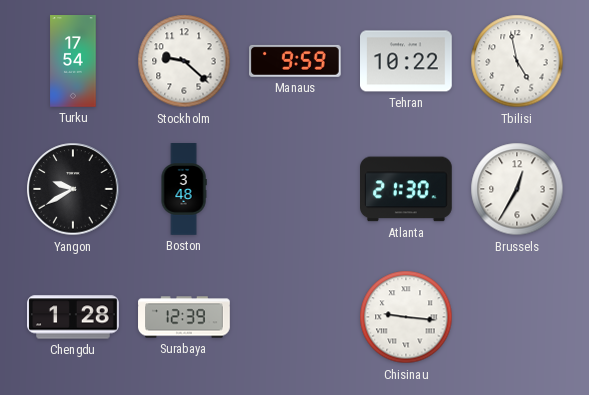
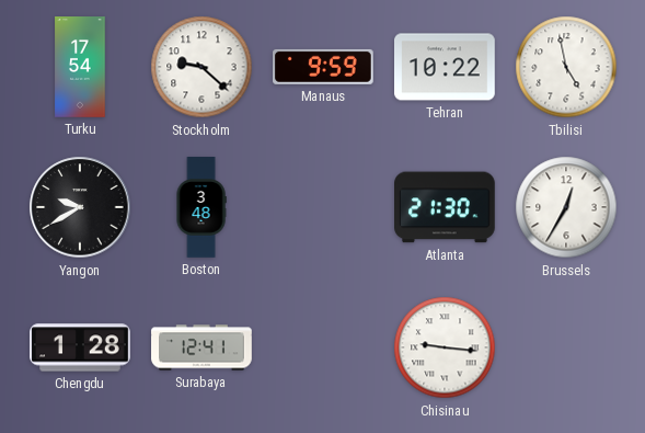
Surabaya: 12:39 -> 12:41 (201, 347)
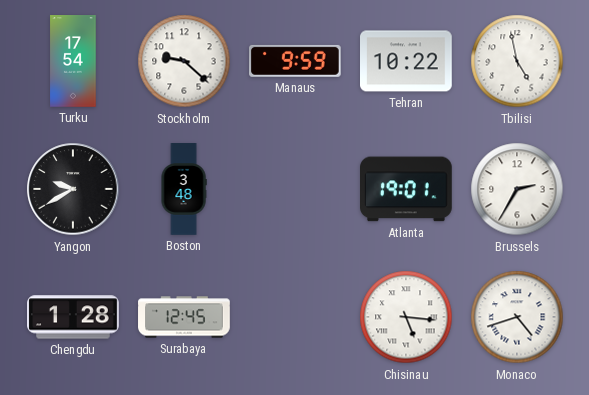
Atlanta: 21:30 -> 19:01 (407, 189)
Brussels: 12:35 -> 2:35 (517, 189)
Surabaya: 12:41 -> 12:45 (184, 317)
Chisinau: 9:16 -> 5:16 (406, 317)
Monaco: none -> 4:42 (517, 317)
